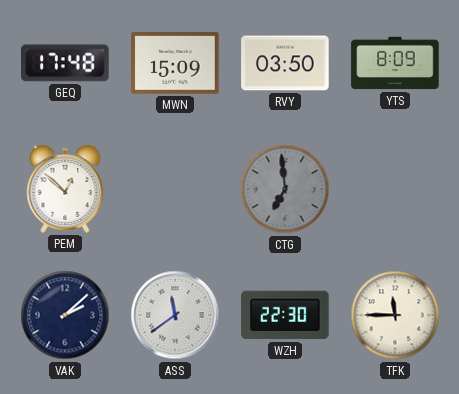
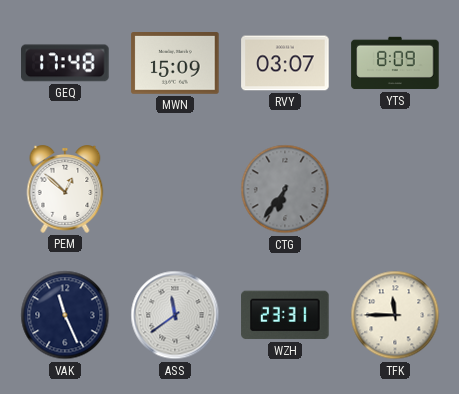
RVY: 03:50 -> 03:07 (285, 63)
CTG: 6:59 -> 6:36 (285, 189)
VAK: 2:08 -> 11:26 (65, 315)
WZH: 22:30 -> 23:31 (285, 315)
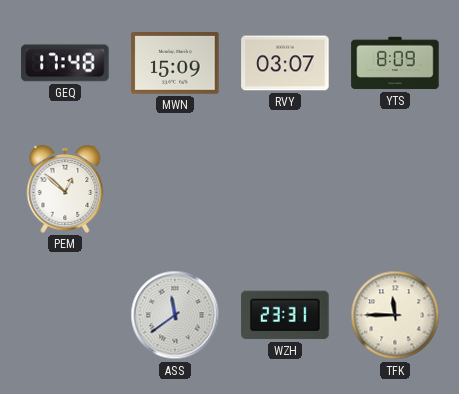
CTG: 6:36 -> none (285, 189)
VAK: 11:26 -> none (65, 315)
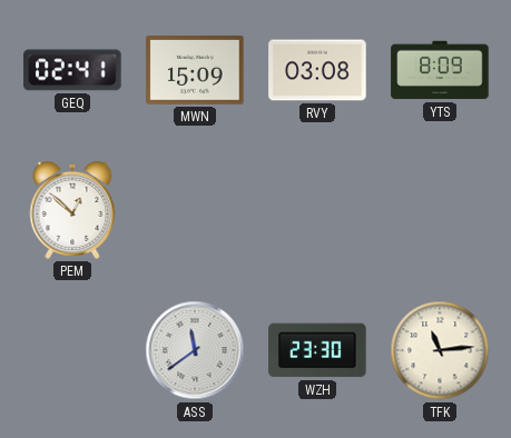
GEQ: 17:48 -> 02:41 (72, 70)
RVY: 03:07 -> 03:08 (317, 70)
WZH: 23:31 -> 23:30 (317, 350)
TFK: 11:45 -> 11:14 (440, 350)
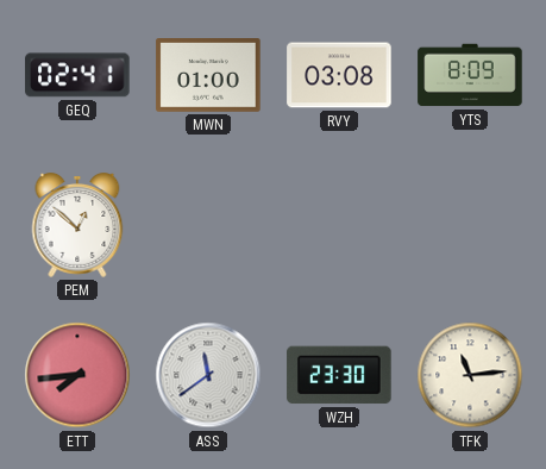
MWN: 15:09 -> 01:00 (208, 76)
ETT: none -> 7:44 (77, 375)
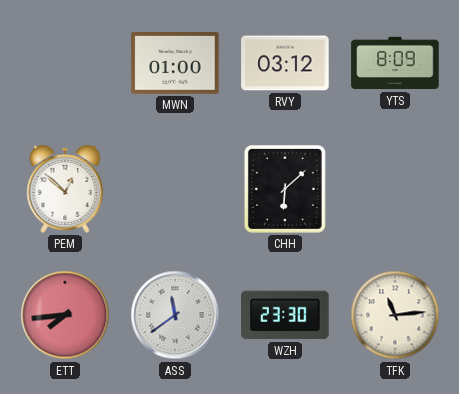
GEQ: 02:41 -> none (77, 75)
RVY: 03:08 -> 03:12 (285, 63)
CHH: none -> 6:08 (285, 189)
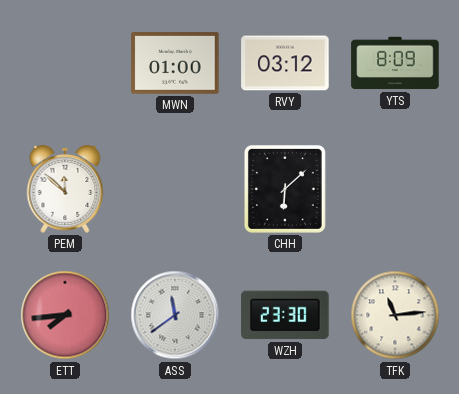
PEM: 12:52 -> 11:52 (65, 190)
